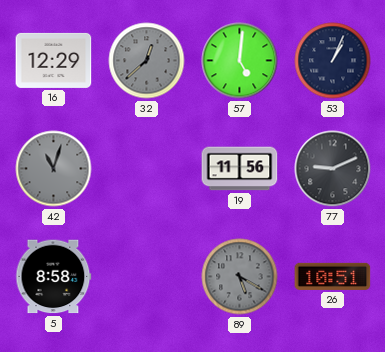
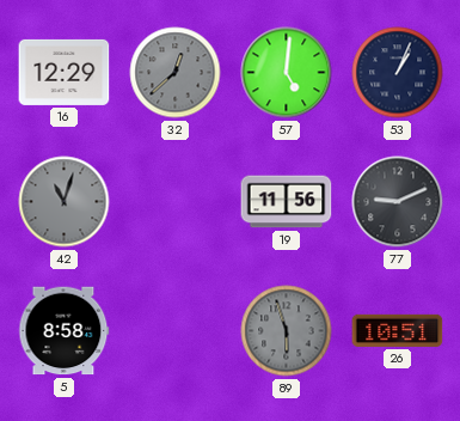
89: 5:20 -> 5:57 (287, 331)
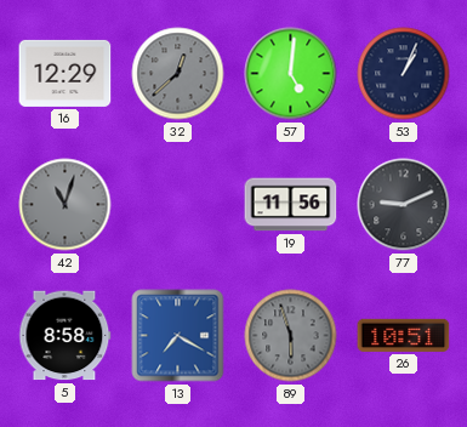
13: none -> 7:20 (178, 336)
